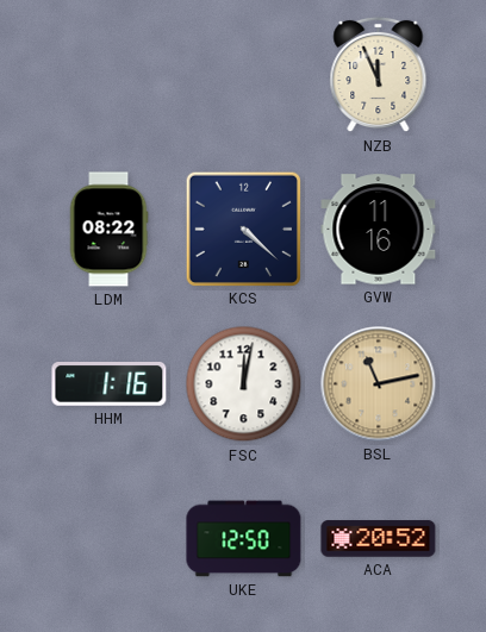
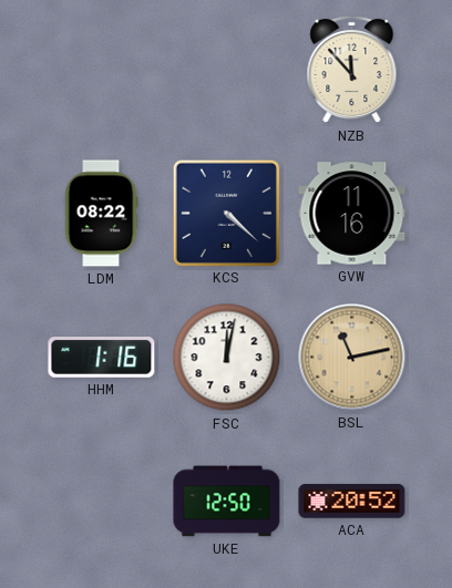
NZB: 11:56 -> 11:53 (352, 70)
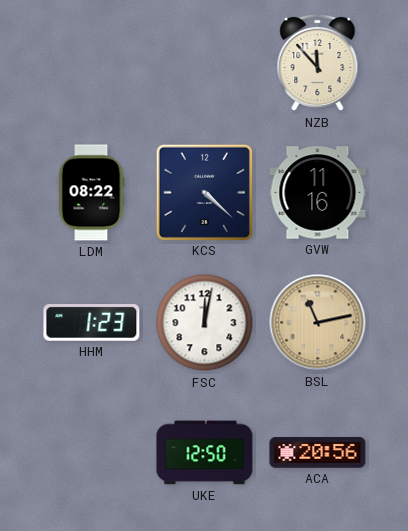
HHM: 1:16 -> 1:23 (92, 323)
ACA: 20:52 -> 20:56 (318, 453)
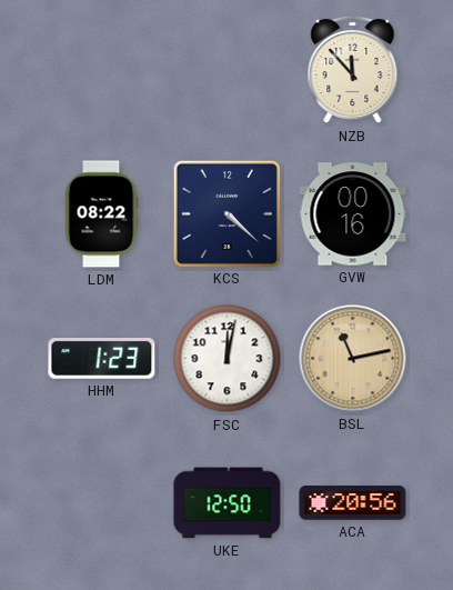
GVW: 11:16 -> 00:16 (353, 214)
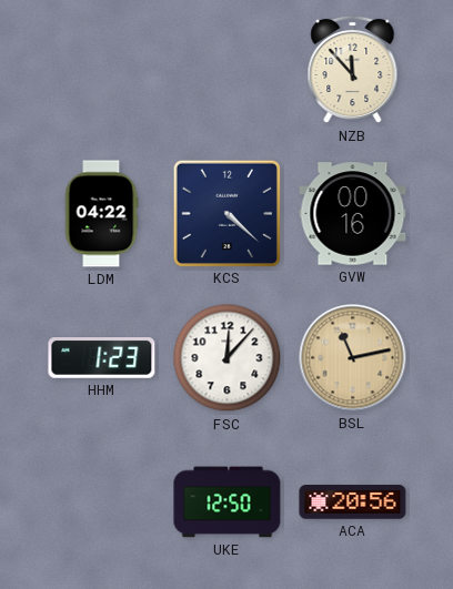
LDM: 08:22 -> 04:22 (101, 214)
FSC: 12:02 -> 12:07 (228, 358)
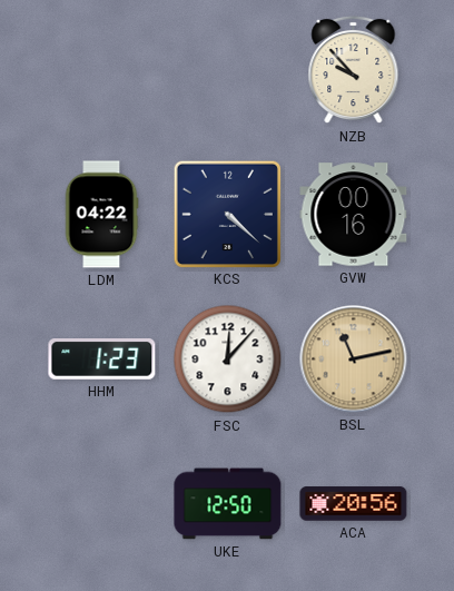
NZB: 11:53 -> 9:53 (354, 70)
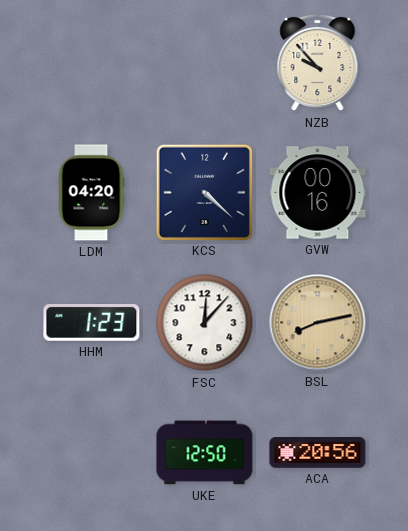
LDM: 04:22 -> 04:20 (91, 193)
BSL: 11:13 -> 8:13 (318, 323)
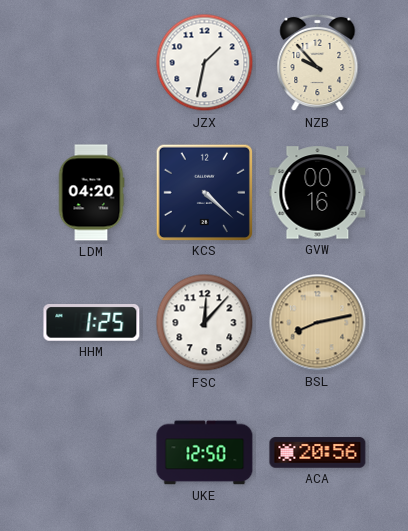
JZX: none -> 1:32 (205, 63)
HHM: 1:23 -> 1:25 (92, 323)
